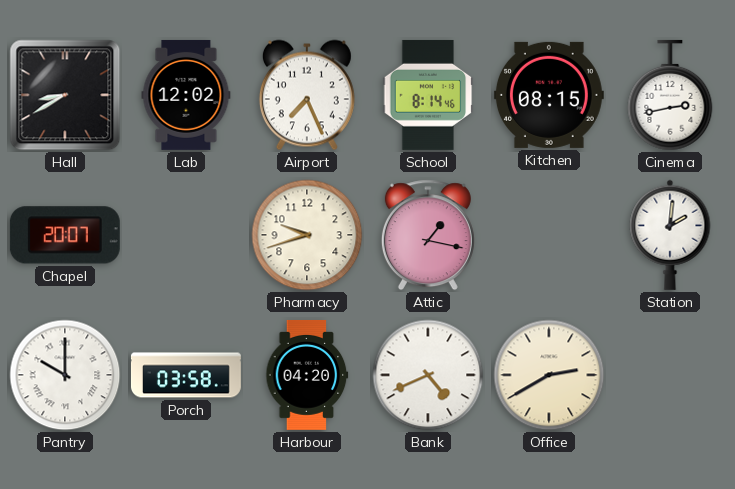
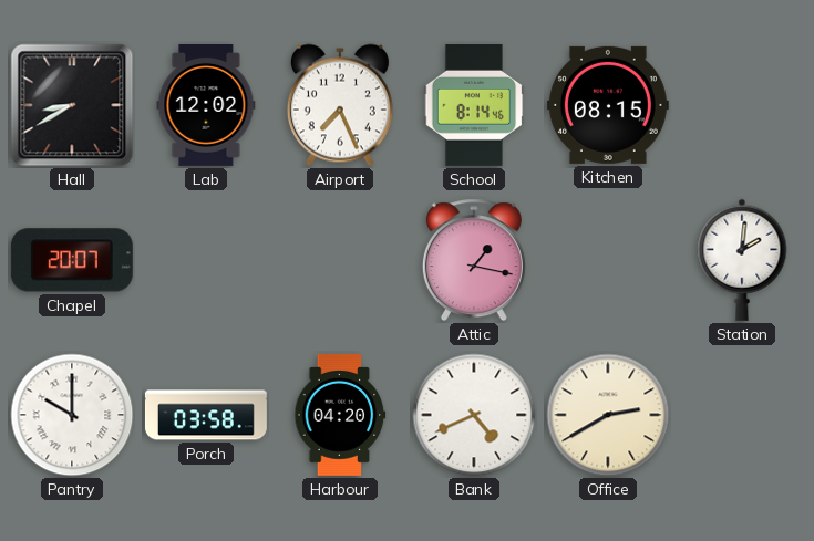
Cinema: 2:43 -> none (670, 95)
Pharmacy: 9:42 -> none (307, 235)
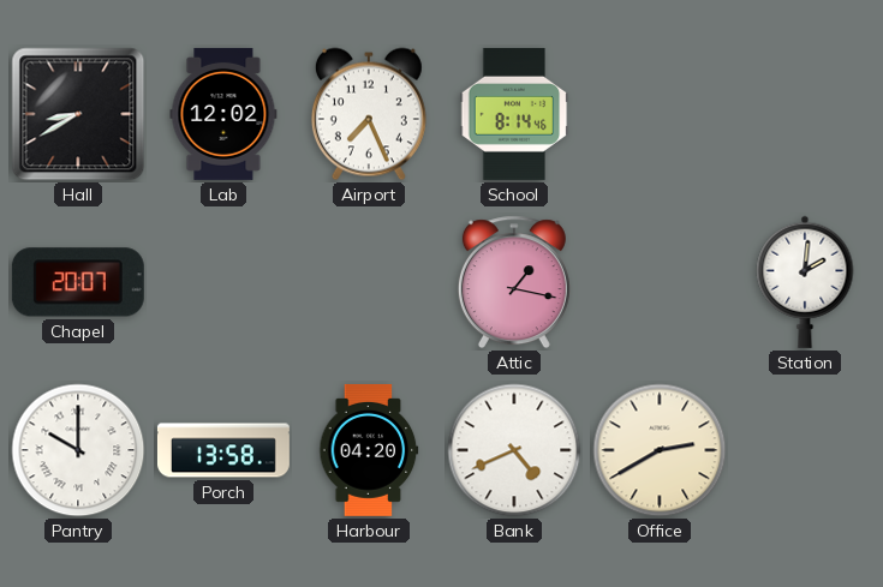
Kitchen: 08:15 -> none (608, 105)
Porch: 03:58 -> 13:58 (223, 450)
